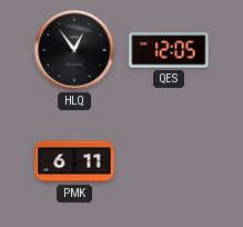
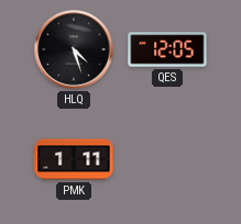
HLQ: 12:54 -> 4:27 (74, 49)
PMK: 6:11 -> 1:11 (74, 159)
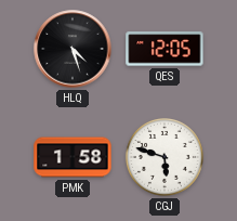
PMK: 1:11 -> 1:58 (73, 157)
CGJ: none -> 5:48 (164, 157)
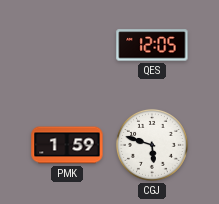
HLQ: 4:27 -> none (73, 49)
PMK: 1:58 -> 1:59 (67, 145)
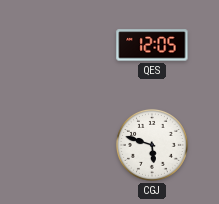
PMK: 1:59 -> none (67, 145)
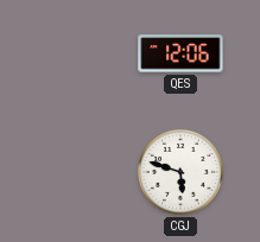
QES: 12:05 -> 12:06 (180, 53)
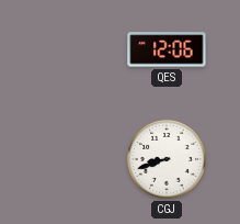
CGJ: 5:48 -> 8:42 (167, 159)
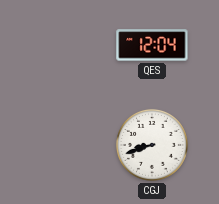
QES: 12:06 -> 12:04 (152, 45)
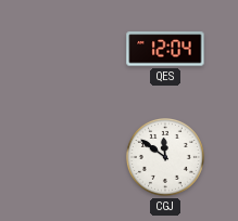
CGJ: 8:42 -> 11:51 (165, 157)
